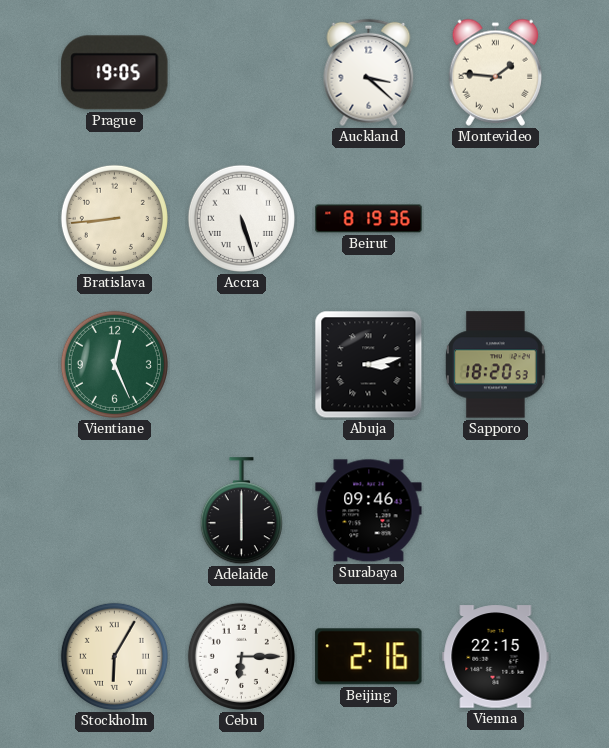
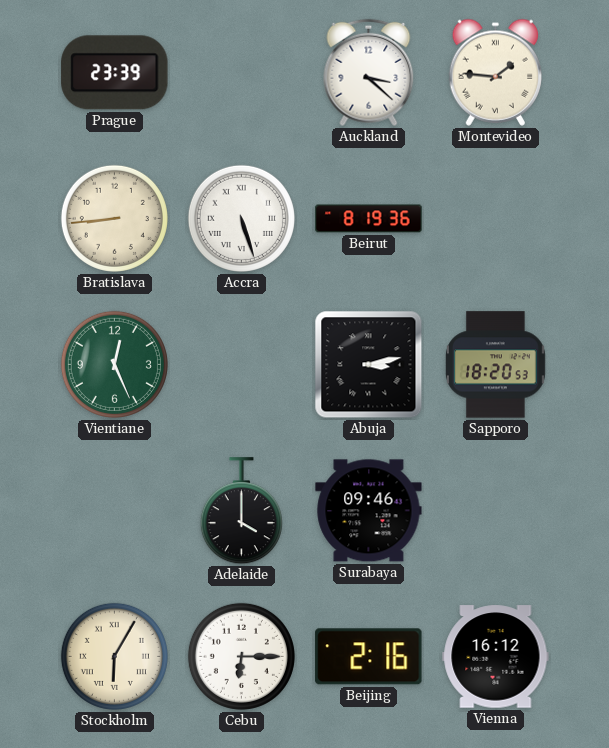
Prague: 19:05 -> 23:39 (115, 73)
Adelaide: 6:00 -> 4:00 (241, 511)
Vienna: 22:15 -> 16:12 (496, 657)
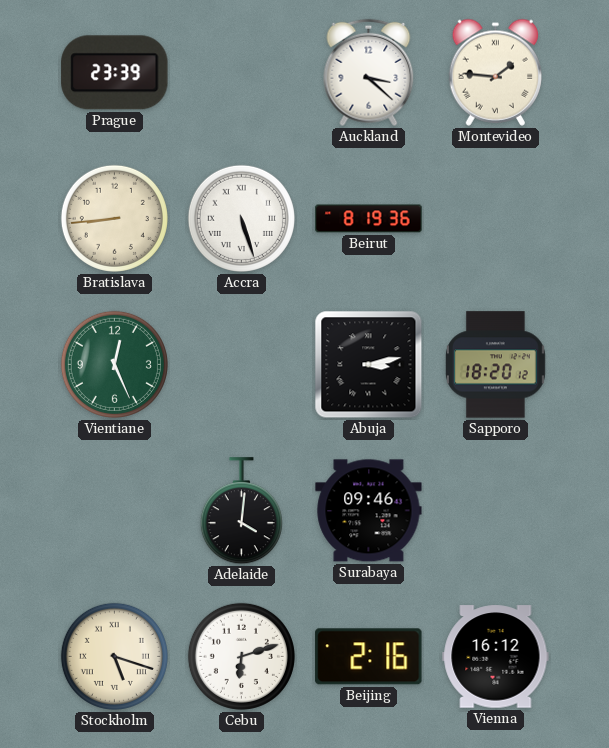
Sapporo: 18:20:53 -> 18:20:12 (495, 365)
Adelaide: 4:00 -> 4:01 (241, 511)
Stockholm: 6:05 -> 5:18 (114, 656)
Cebu: 6:15 -> 6:12 (241, 656)
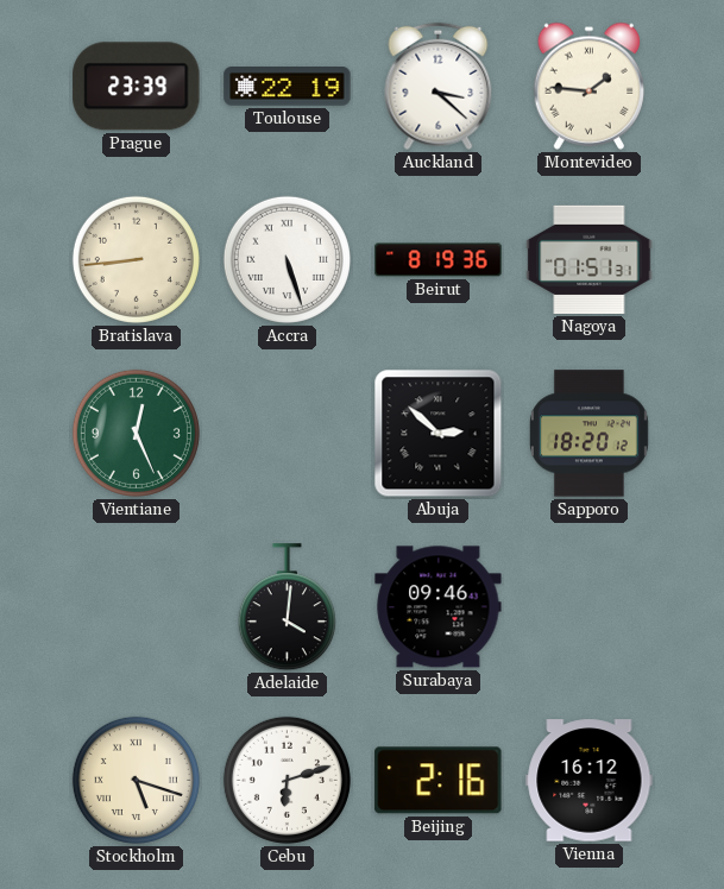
Toulouse: none -> 22:19 (288, 87)
Nagoya: none -> 01:51 (590, 259)
Abuja: 3:13 -> 2:52 (439, 434)
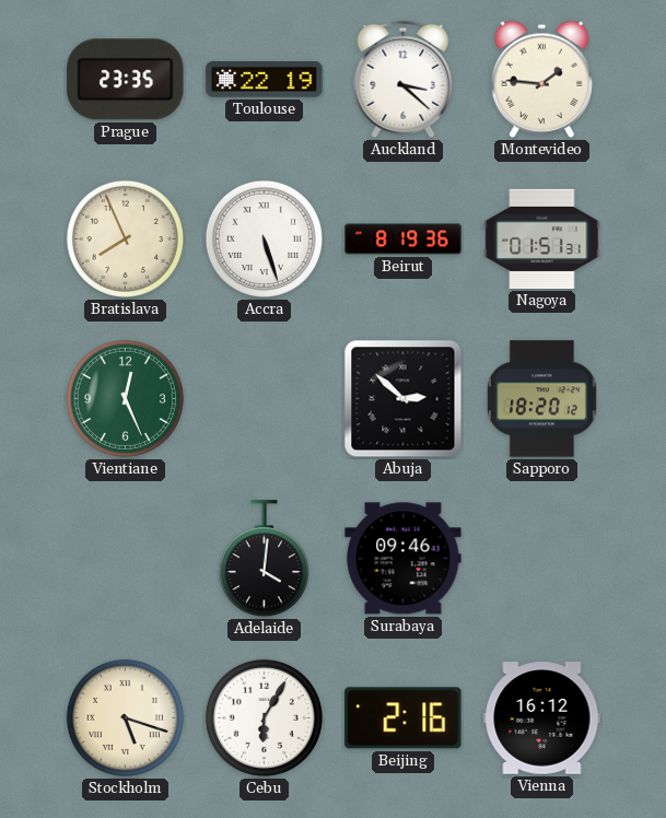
Prague: 23:39 -> 23:35 (126, 80)
Bratislava: 8:44 -> 7:56 (125, 238)
Cebu: 6:12 -> 6:05 (264, 717)
